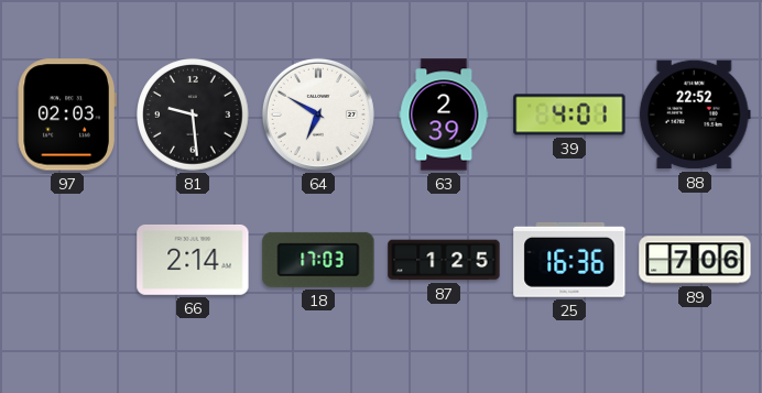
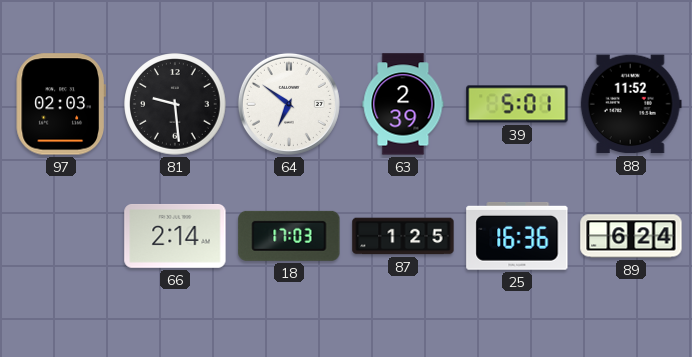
64: 6:50 -> 6:51 (289, 104)
39: 4:01 -> 5:01 (517, 104)
88: 22:52 -> 11:52 (631, 104)
89: 7:06 -> 6:24 (631, 236)
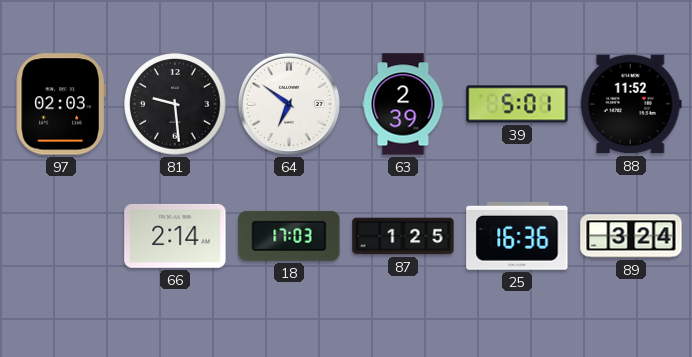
89: 6:24 -> 3:24 (631, 236)
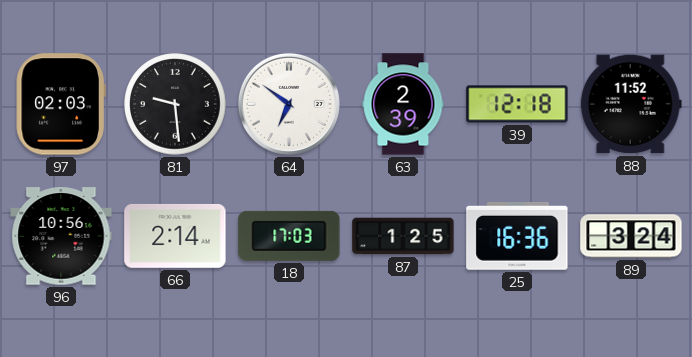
39: 5:01 -> 12:18 (517, 104)
96: none -> 10:56 (61, 236)
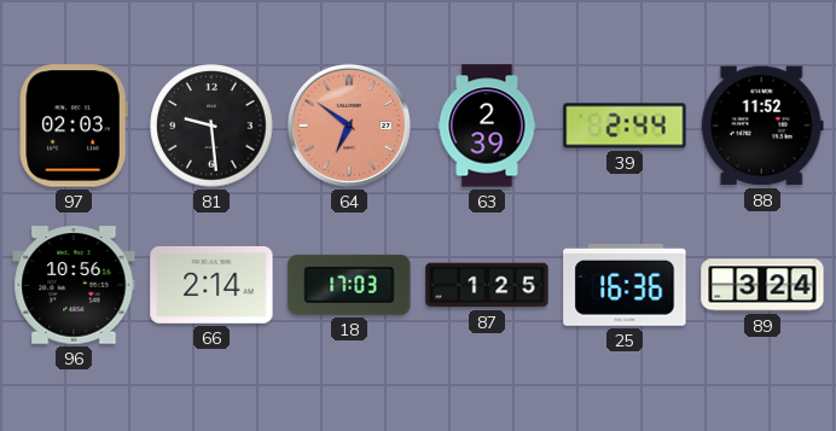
64 dial: white -> salmon (349, 126)
39: 12:18 -> 2:44 (625, 126)
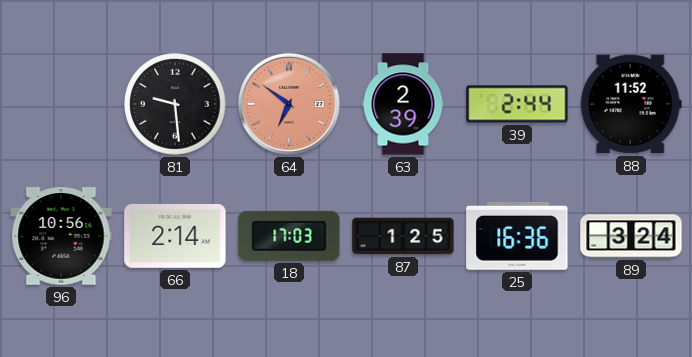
97: 02:03 -> none (74, 126)
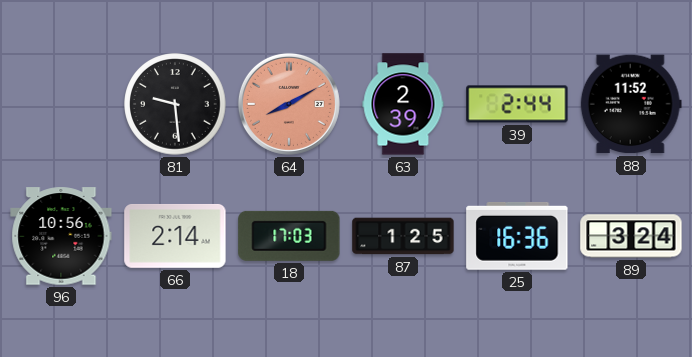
64: 6:51 -> 8:10 (289, 104)
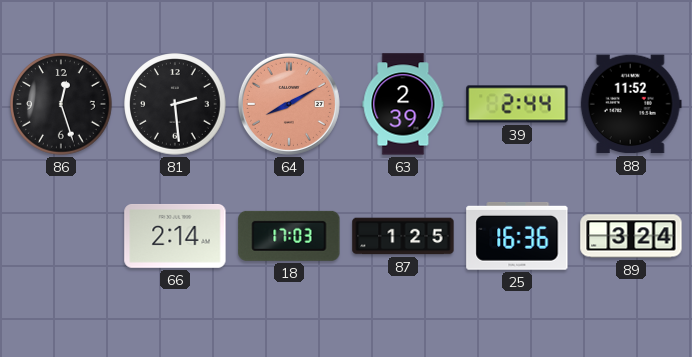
86: none -> 12:27 (61, 104)
81: 9:29 -> 2:29 (175, 104)
96: 10:56 -> none (61, 236)
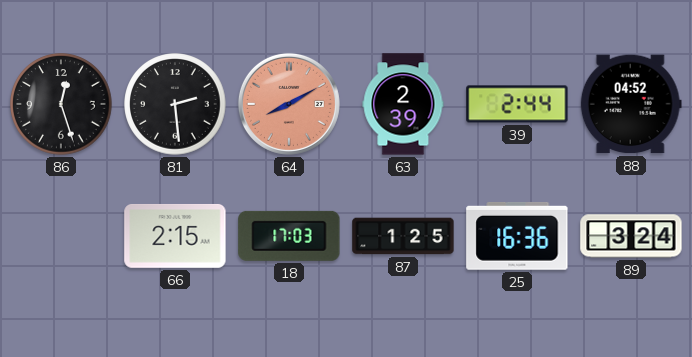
88: 11:52 -> 04:52 (631, 104)
66: 2:14 -> 2:15 (175, 236)
